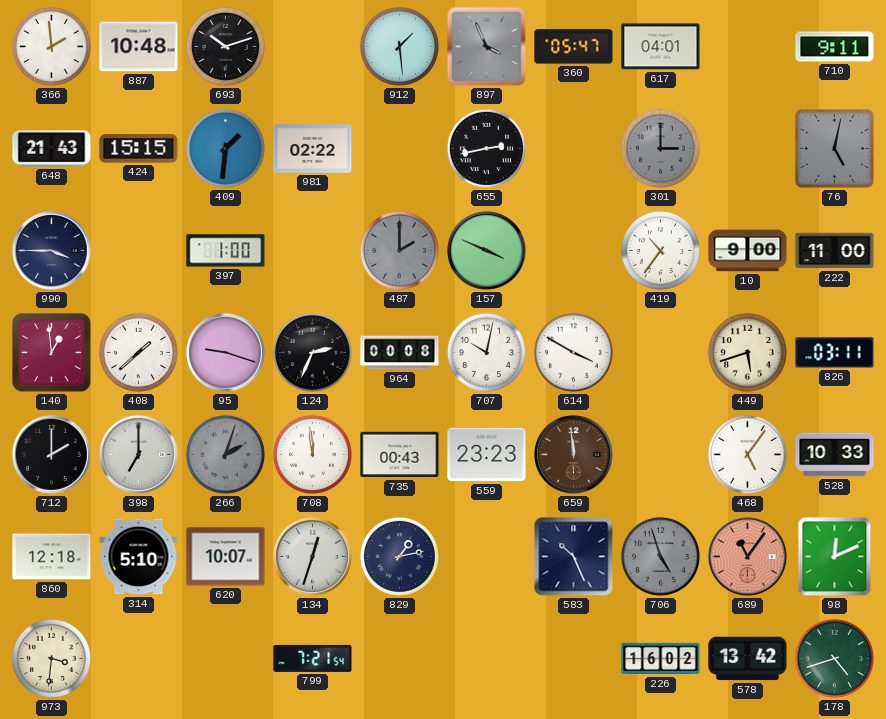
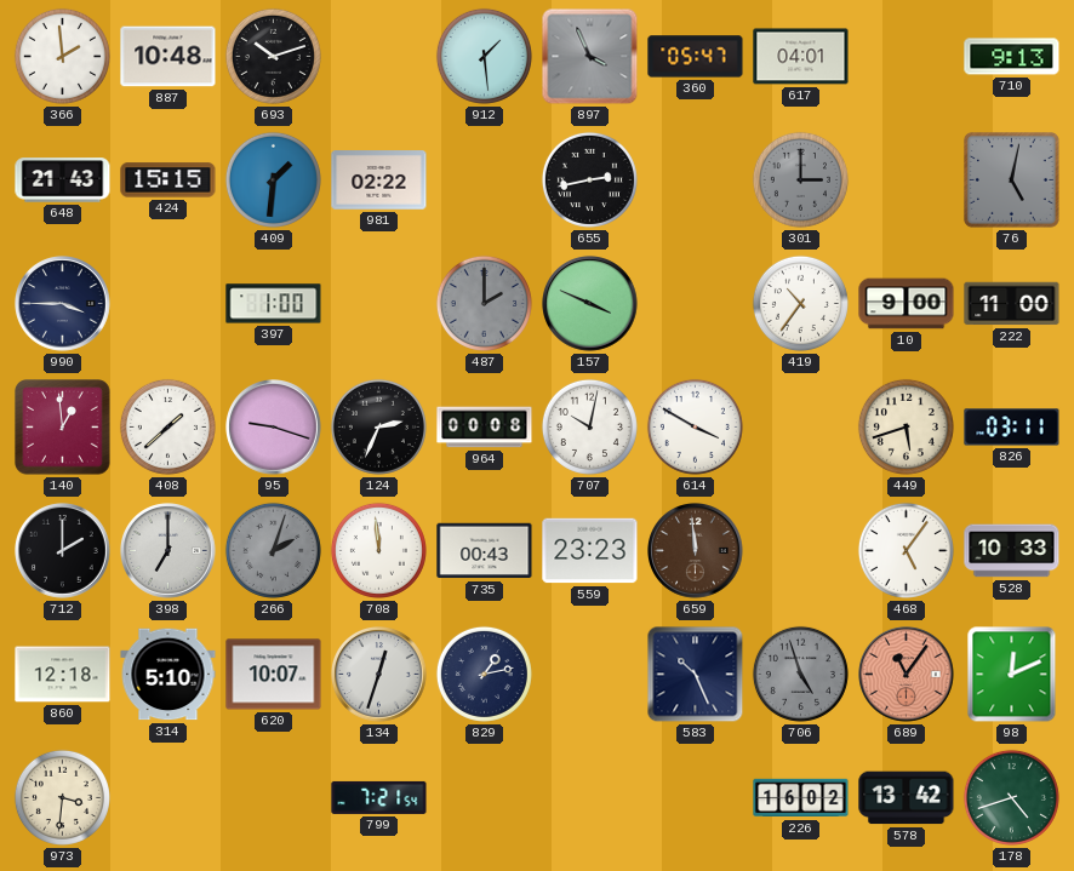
710: 9:11 -> 9:13 (1012, 57)
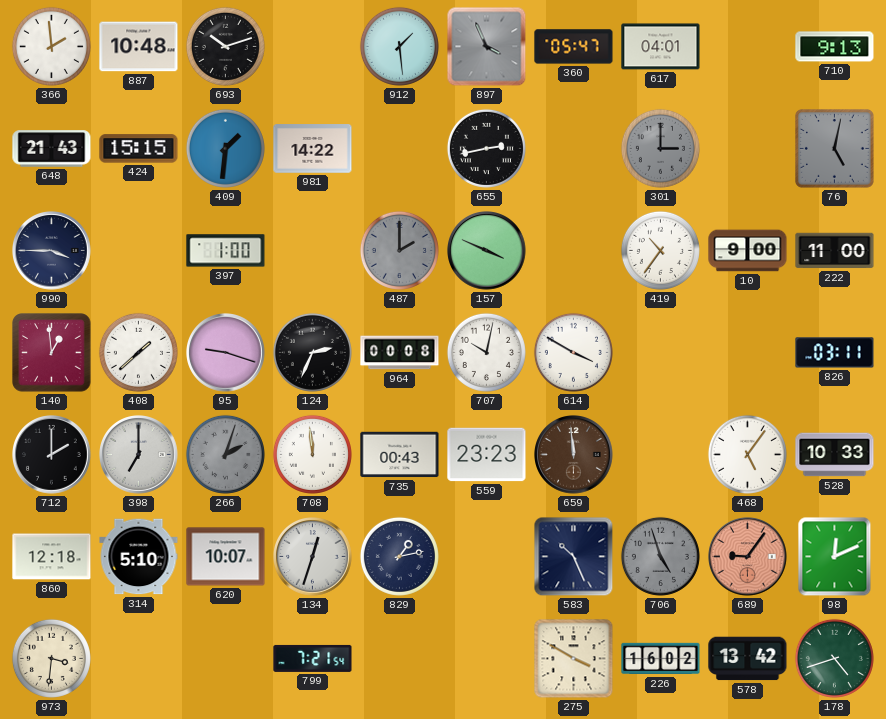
981: 02:22 -> 14:22 (313, 149)
449: 5:42 -> none (906, 426)
689: 11:06 -> 9:06 (748, 557)
275: none -> 3:50 (574, 659)
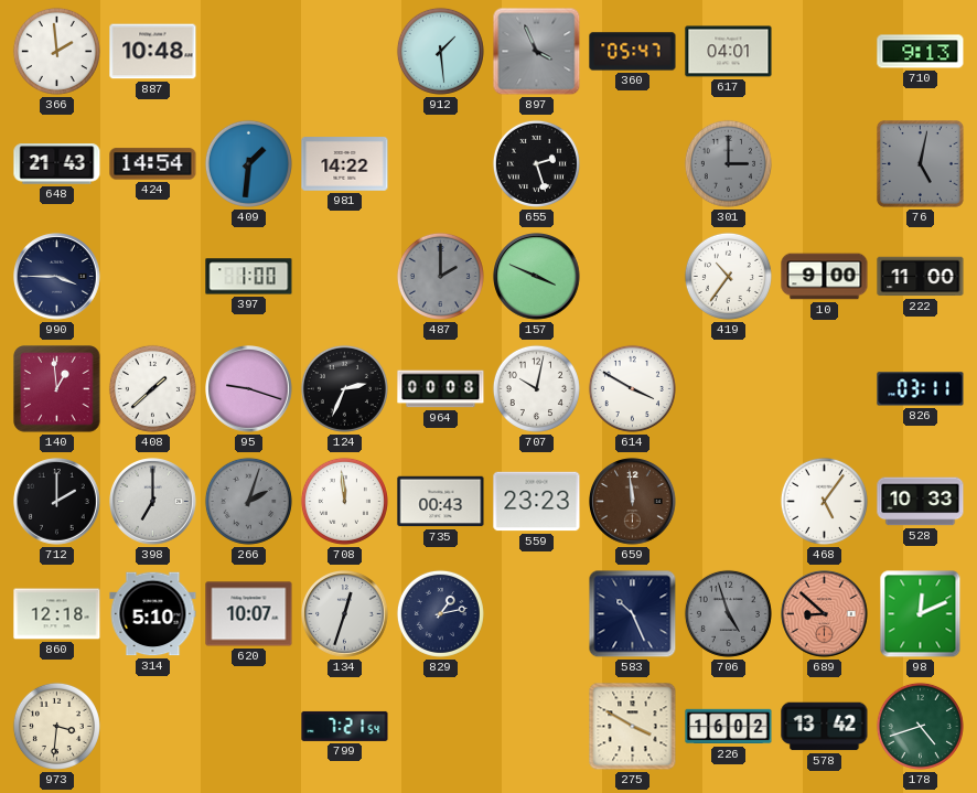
693: 10:12 -> none (225, 46)
424: 15:15 -> 14:54 (153, 164)
655: 2:43 -> 2:27 (536, 163)
689: 9:06 -> 8:52 (825, 614)
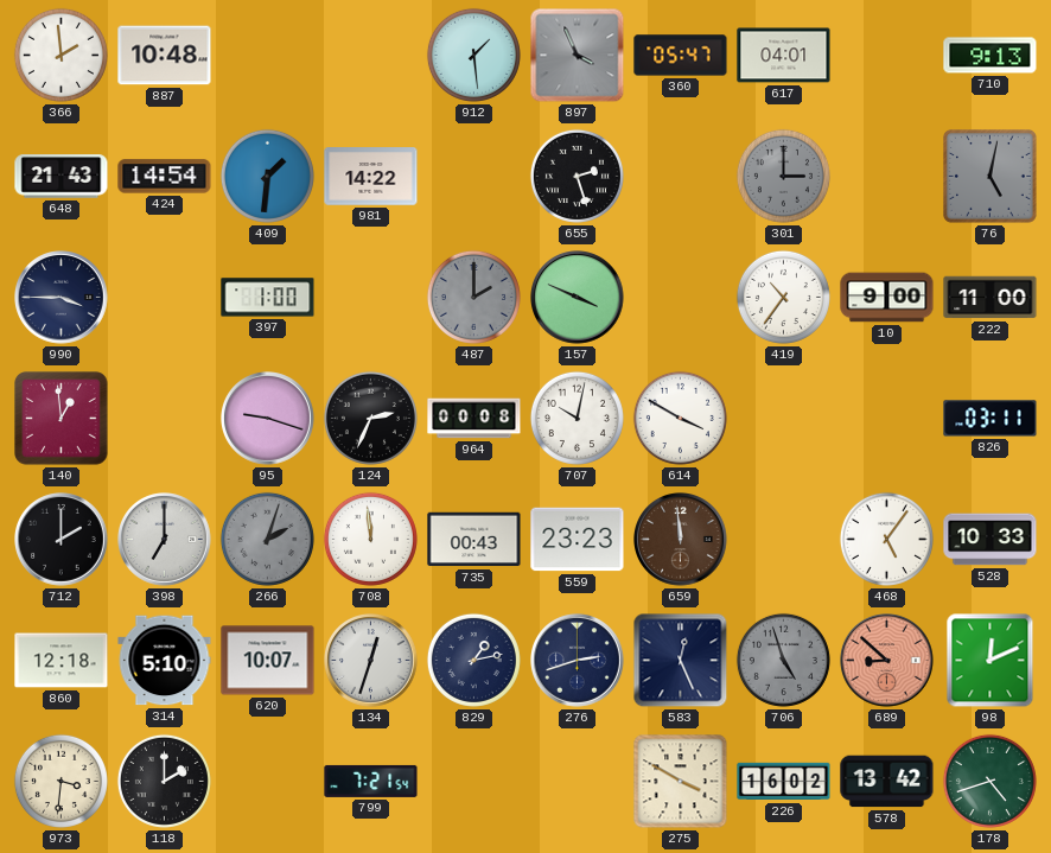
408: 1:38 -> none (152, 388)
276: none -> 2:42 (578, 661)
583: 10:26 -> 12:26 (681, 661)
118: none -> 2:00 (164, 781)
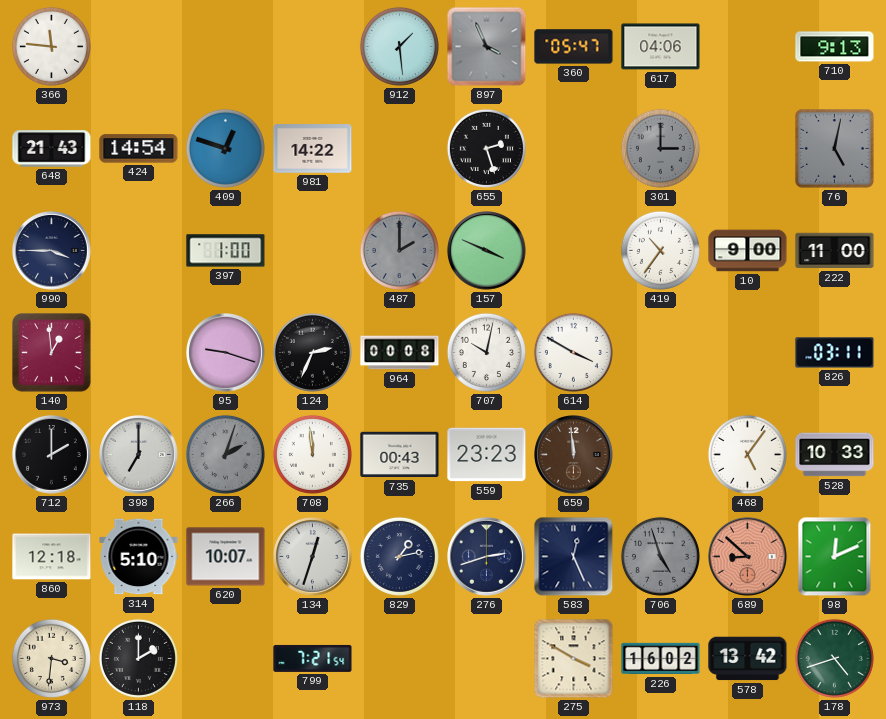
366: 1:59 -> 11:46 (51, 46)
887: 10:48 -> none (165, 56)
617: 04:01 -> 04:06 (661, 47)
409: 1:31 -> 12:48 (225, 148)
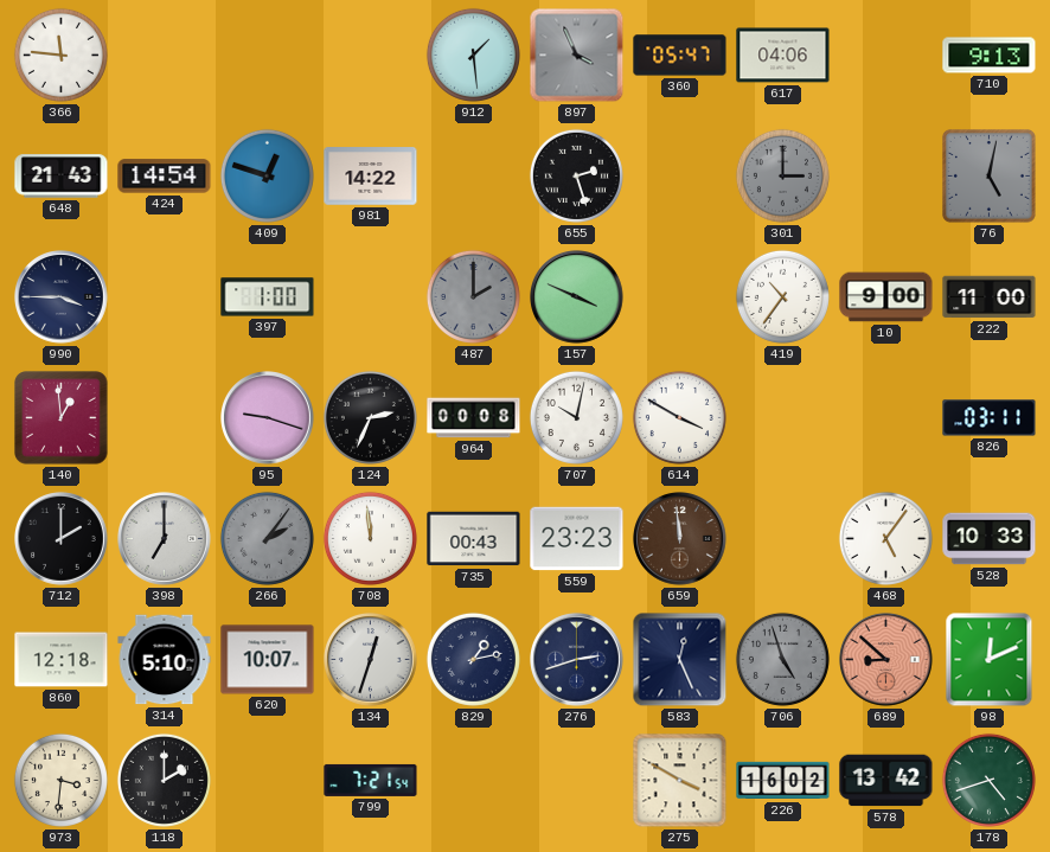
266: 2:03 -> 2:06 (267, 538)
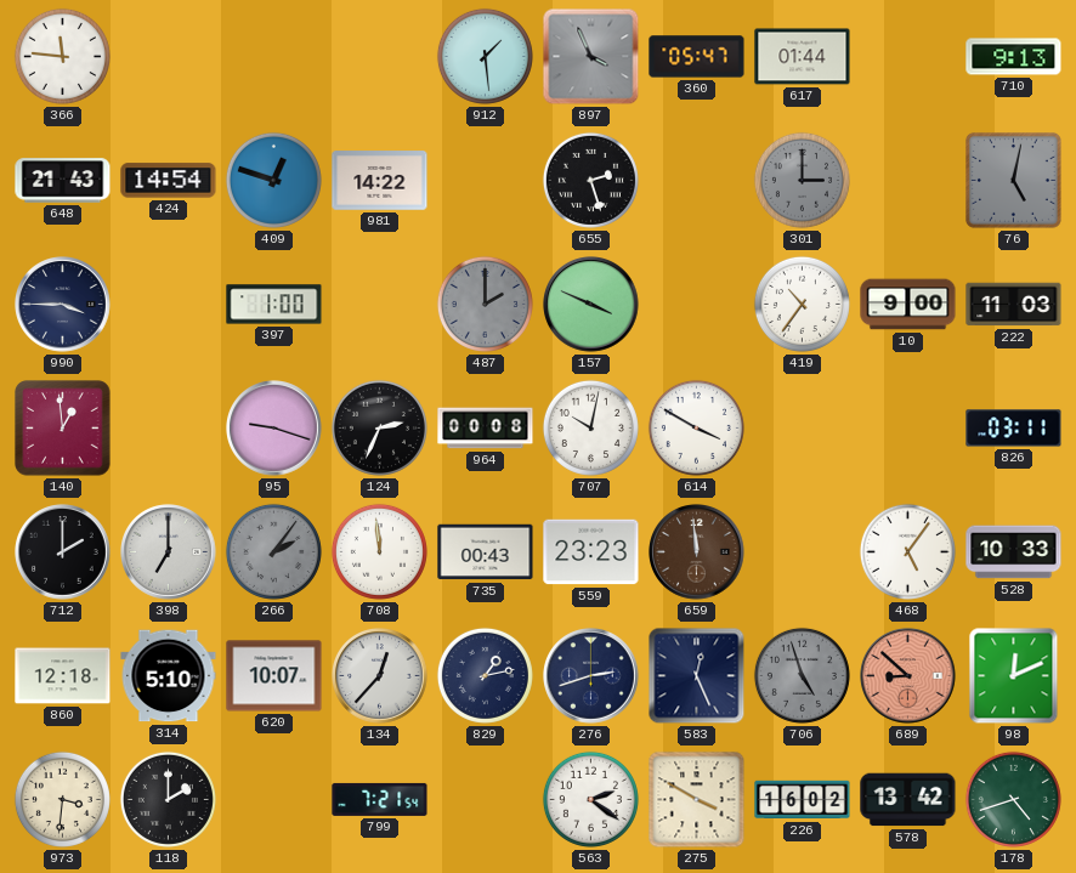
617: 04:06 -> 01:44 (803, 57)
222: 11:00 -> 11:03 (1014, 305)
134: 12:33 -> 12:37 (380, 676)
563: none -> 2:21 (590, 799)
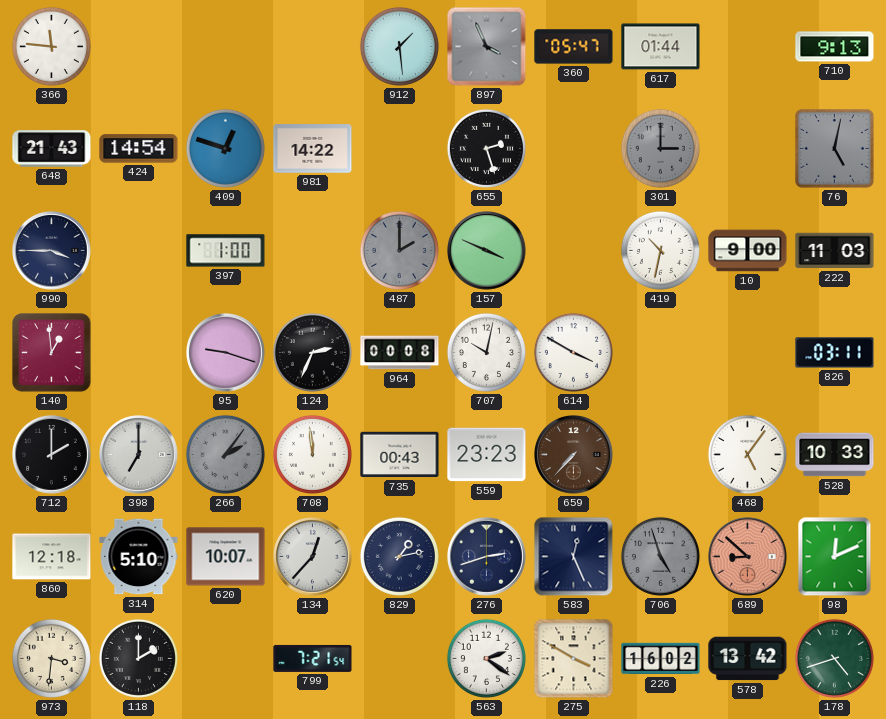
419: 10:36 -> 10:32 (660, 250)
659: 11:59 -> 7:37 (574, 455)
